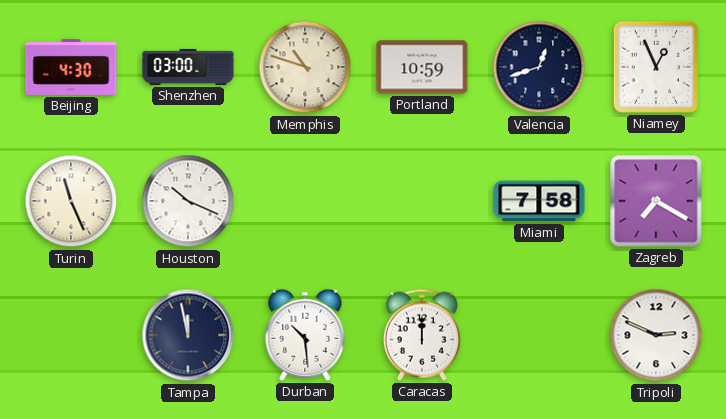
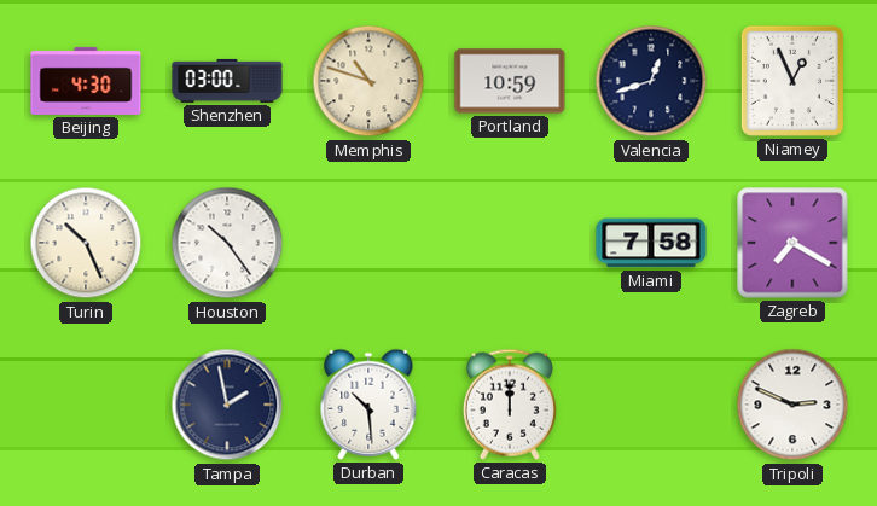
Turin: 11:26 -> 10:26 (86, 243)
Houston: 10:19 -> 10:24 (227, 243)
Tampa: 11:58 -> 1:58 (227, 405)
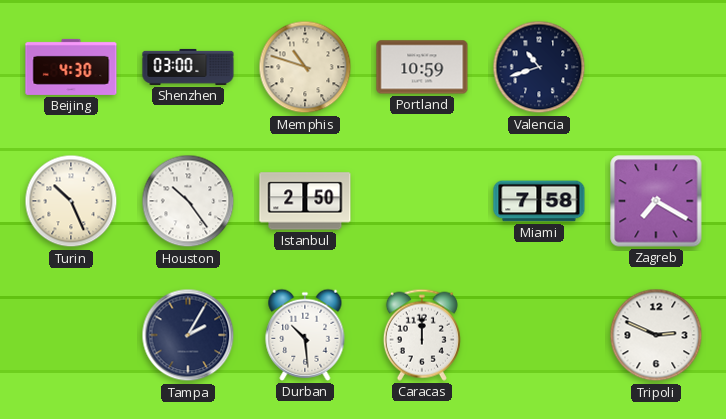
Valencia: 12:42 -> 10:42 (539, 67)
Niamey: 12:56 -> none (792, 81)
Istanbul: none -> 2:50 (305, 201)
Tampa: 1:58 -> 2:05 (188, 335)
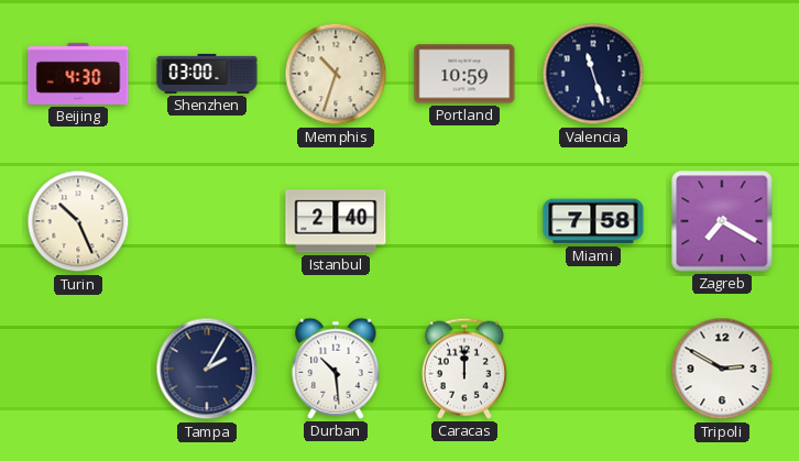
Memphis: 10:48 -> 10:33 (336, 74)
Valencia: 10:42 -> 11:27 (593, 74)
Houston: 10:24 -> none (188, 201)
Istanbul: 2:50 -> 2:40 (336, 221)
Tripoli: 2:49 -> 2:50 (722, 369)
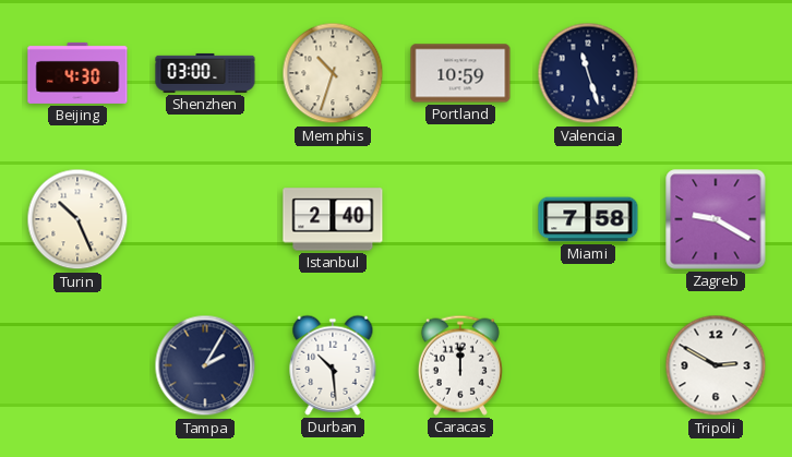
Zagreb: 7:20 -> 9:20 (716, 219)
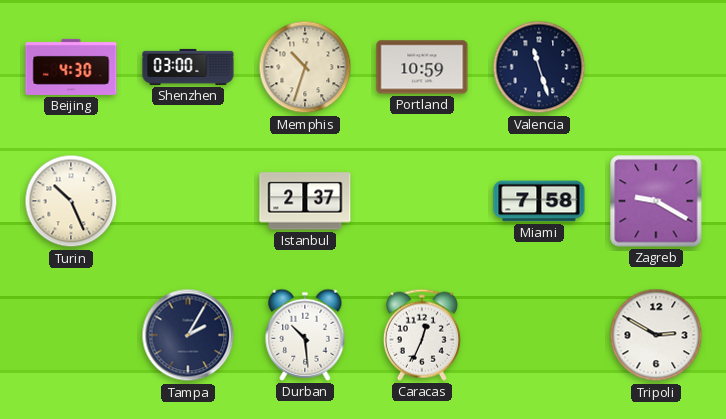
Istanbul: 2:40 -> 2:37 (305, 201)
Caracas: 12:00 -> 12:34 (422, 335)
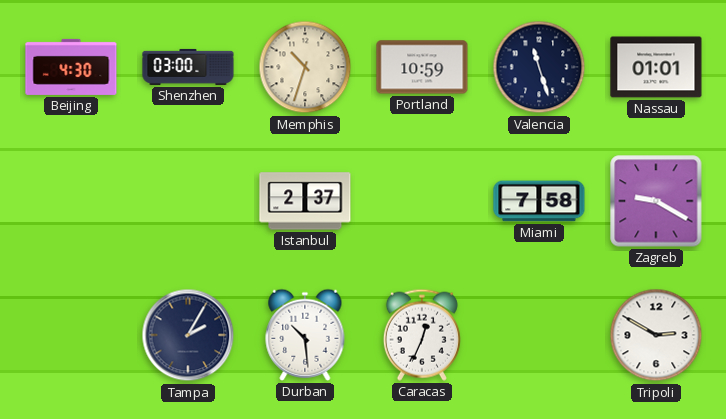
Nassau: none -> 01:01 (656, 67)
Turin: 10:26 -> none (71, 201)
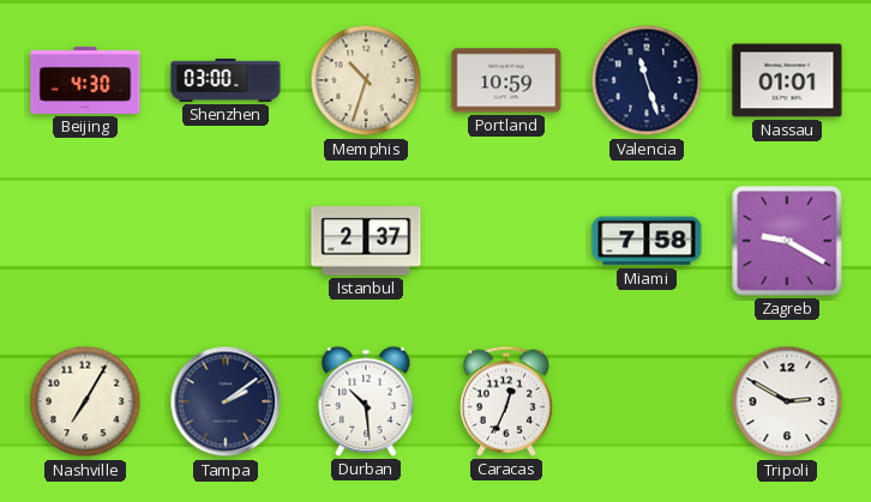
Nashville: none -> 7:05 (85, 401)
Tampa: 2:05 -> 2:09 (226, 401)
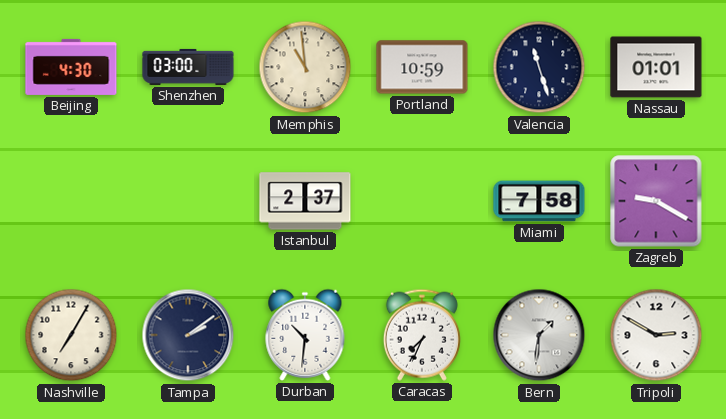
Memphis: 10:33 -> 10:59 (305, 67)
Durban: 10:29 -> 10:31 (305, 335)
Caracas: 12:34 -> 7:34 (422, 335)
Bern: none -> 1:31 (539, 335)
